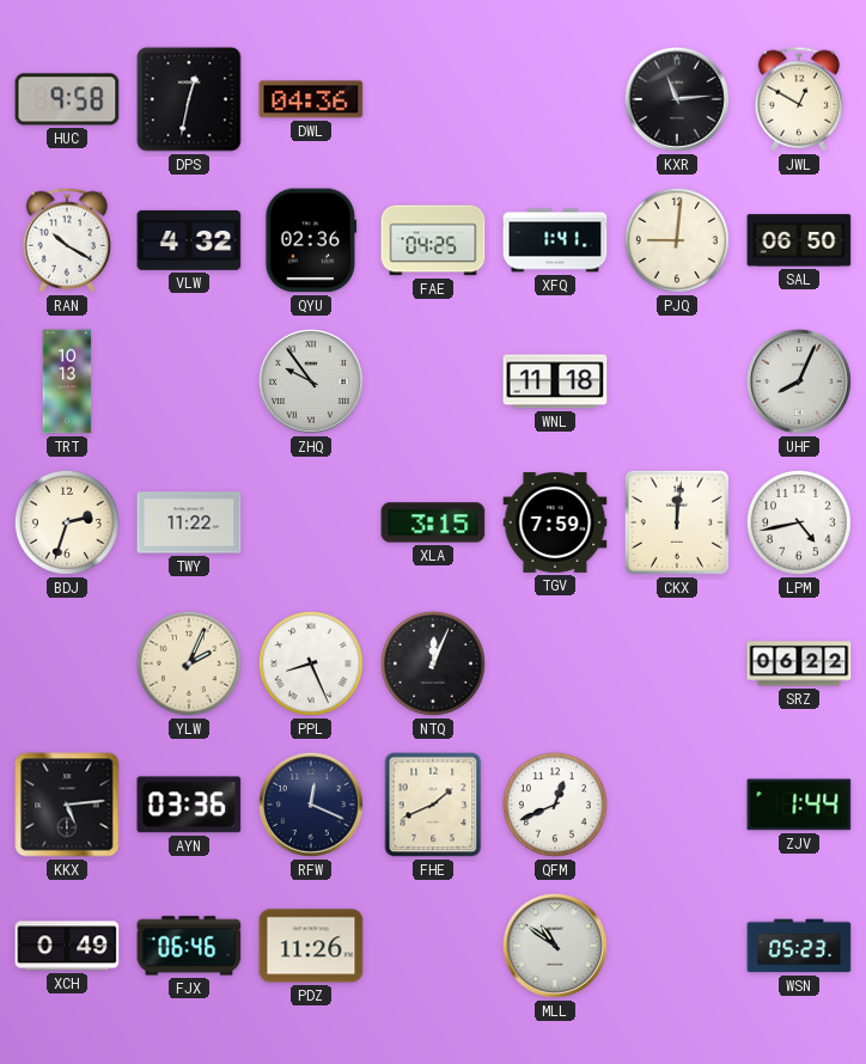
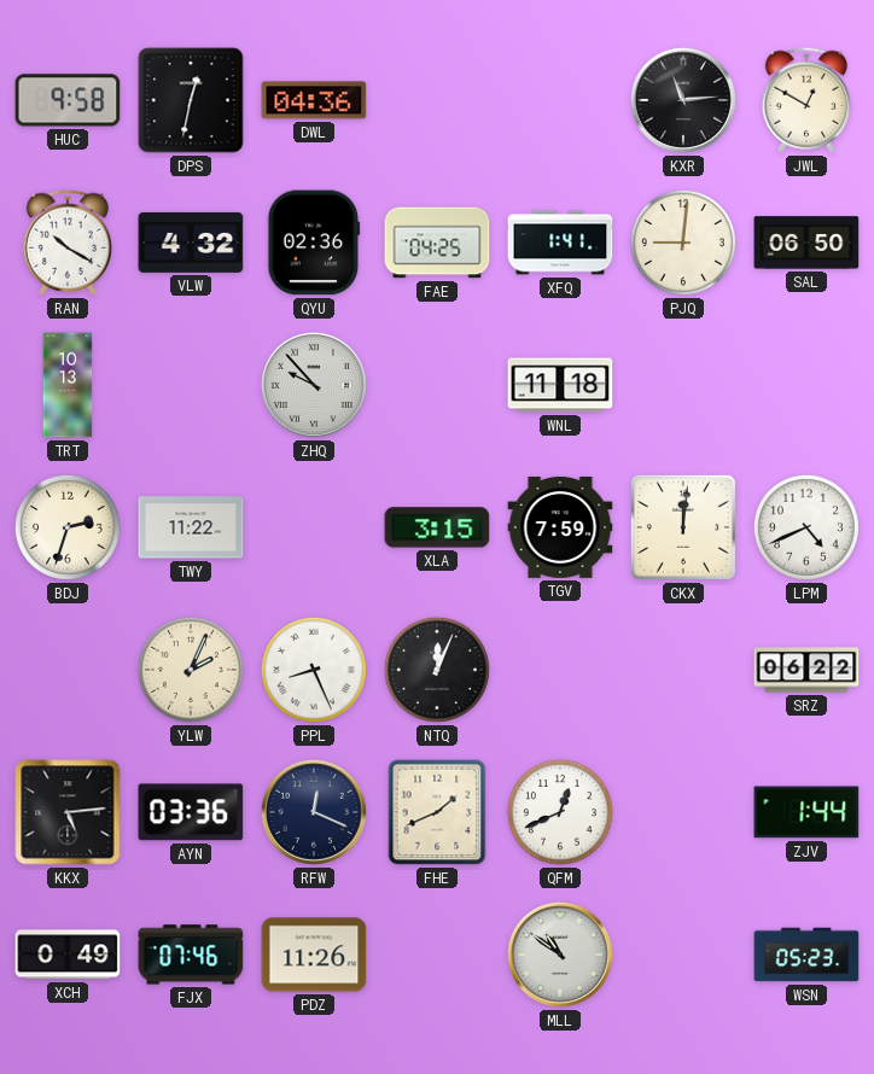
ZHQ: 9:54 -> 9:53 (314, 385)
UHF: 8:04 -> none (799, 381)
LPM: 4:43 -> 4:41 (806, 527)
FJX: 06:46 -> 07:46 (191, 955)
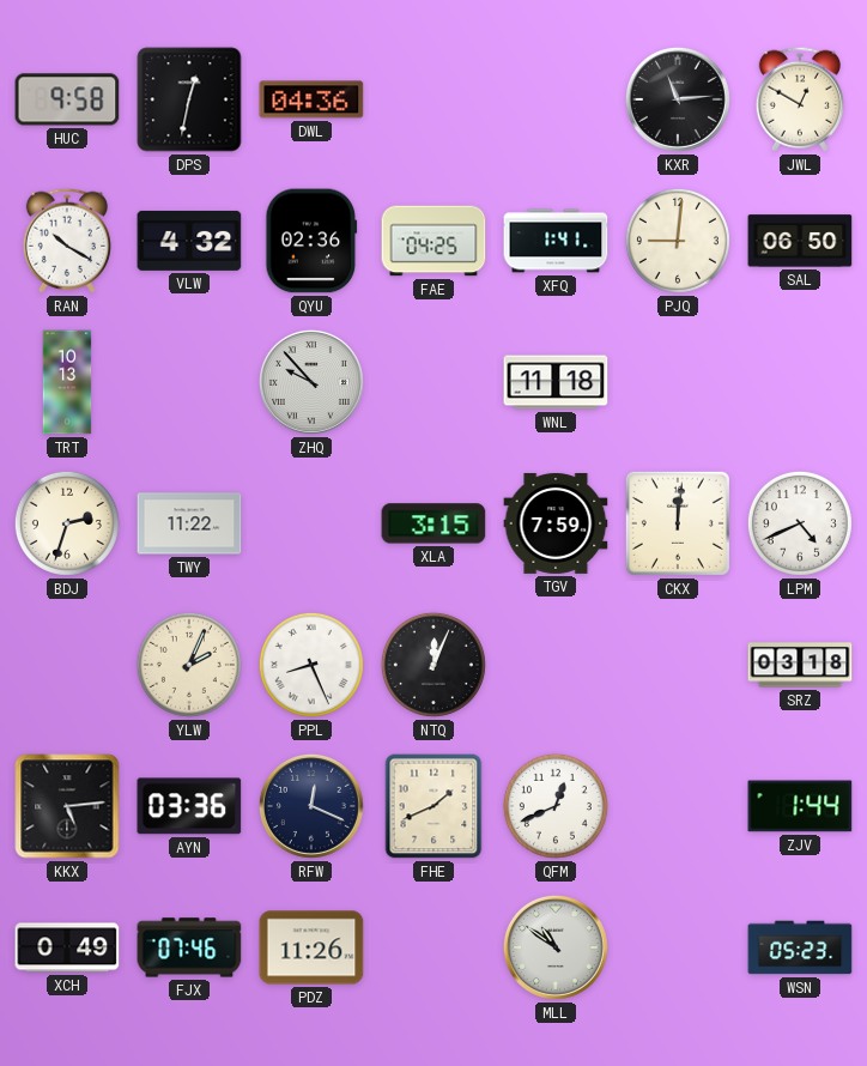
SRZ: 06:22 -> 03:18 (800, 665)
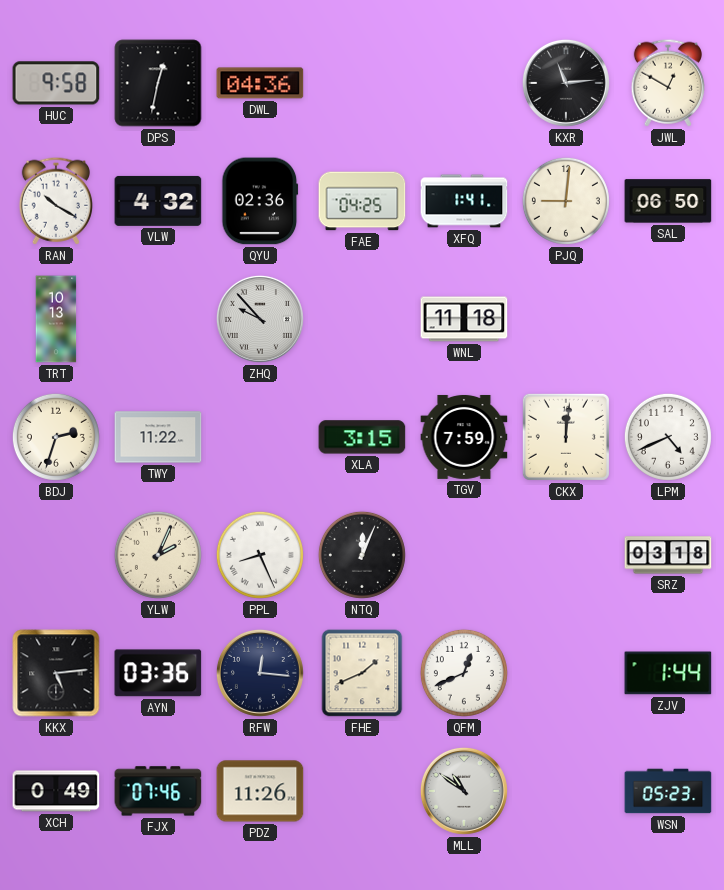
RFW: 12:19 -> 12:16 (260, 673)
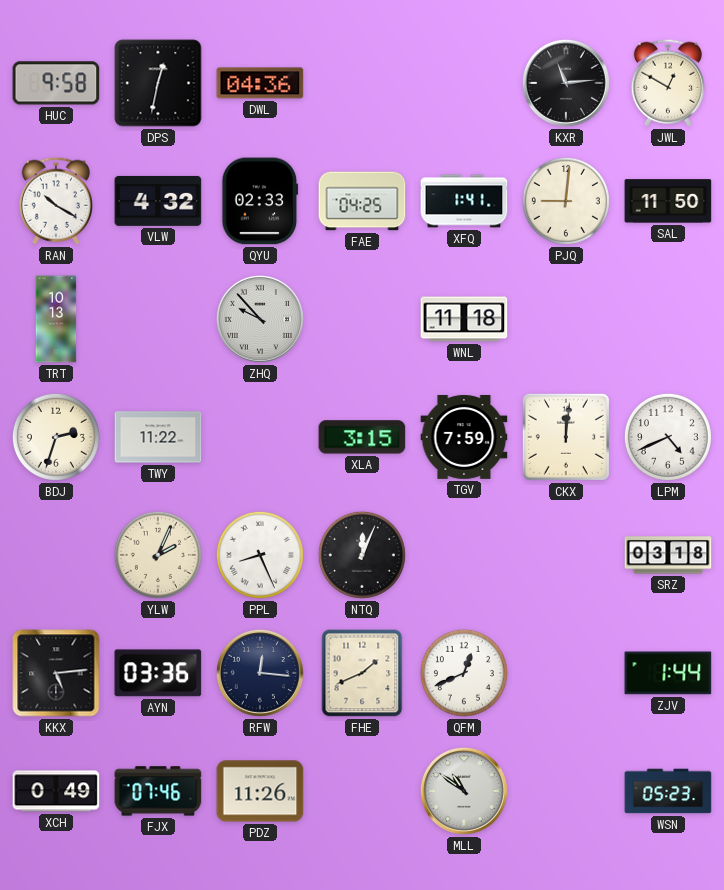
QYU: 02:36 -> 02:33 (260, 201)
SAL: 06:50 -> 11:50 (668, 201)
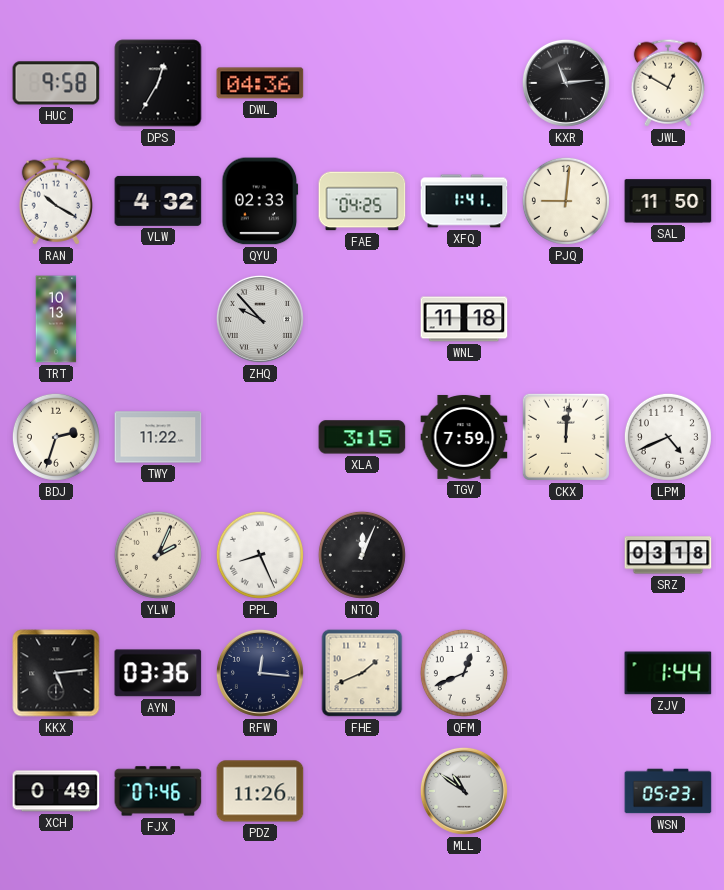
DPS: 12:32 -> 12:35 (158, 83)
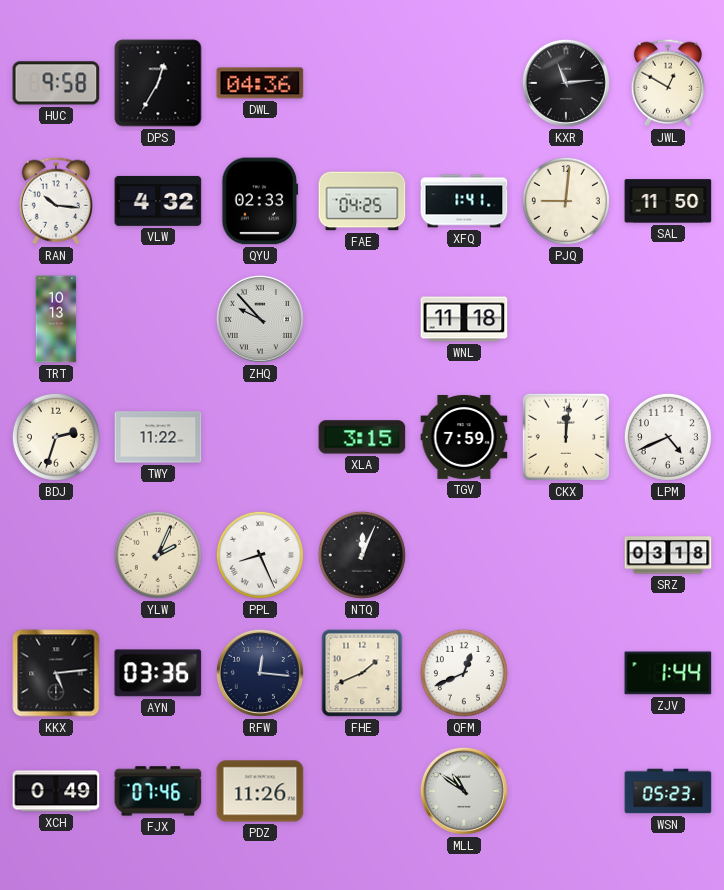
RAN: 10:20 -> 10:16 (55, 201)
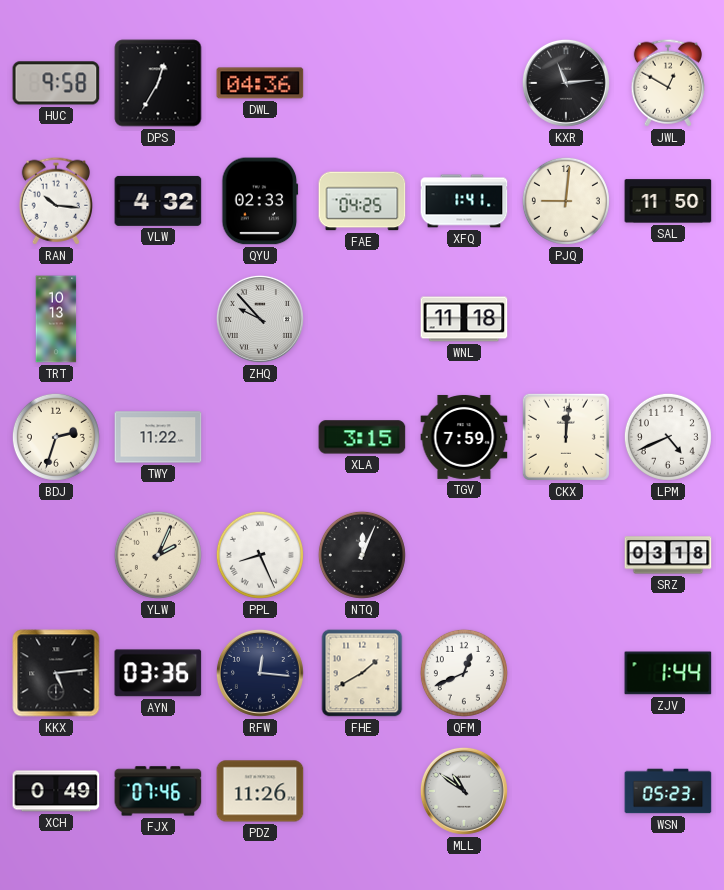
FHE: 1:41 -> 1:40 (362, 673)
